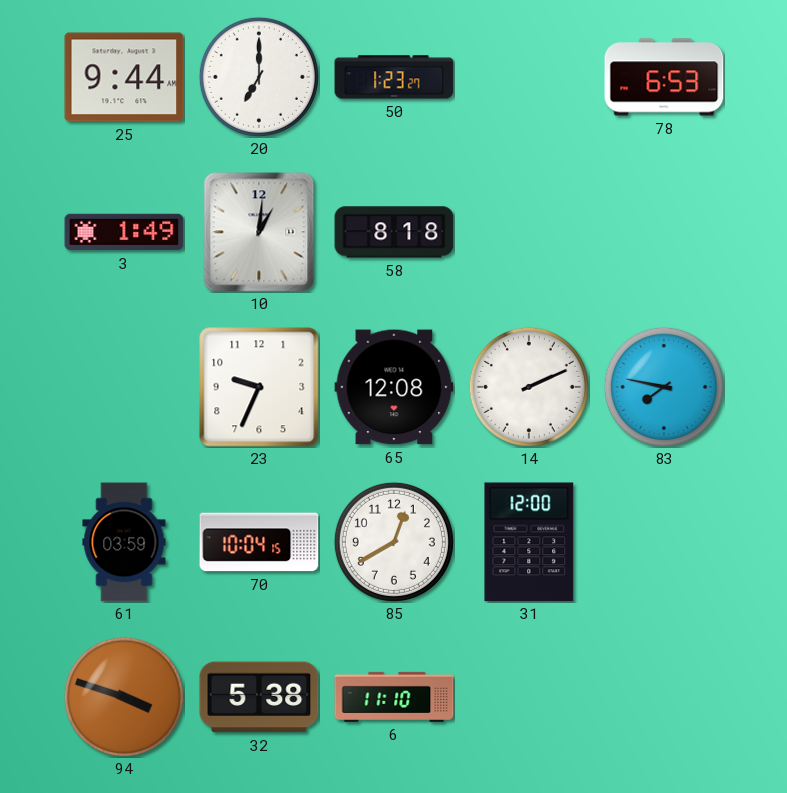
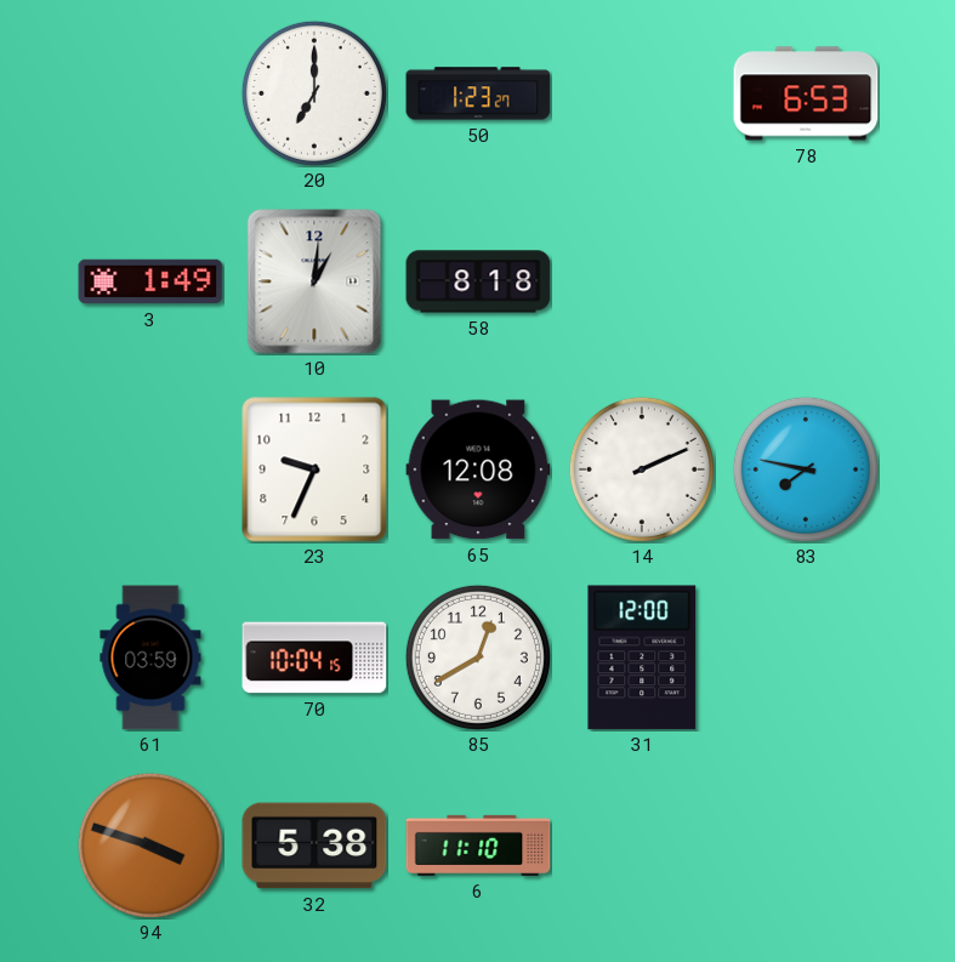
25: 9:44 -> none (124, 77)
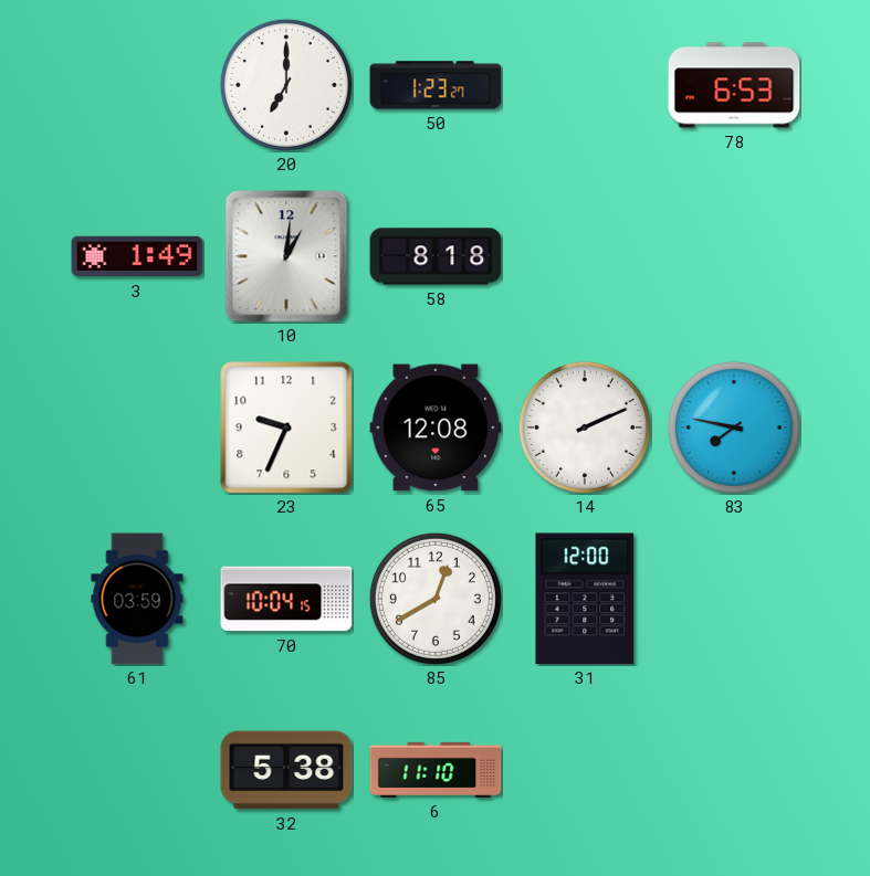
94: 3:48 -> none (150, 846)
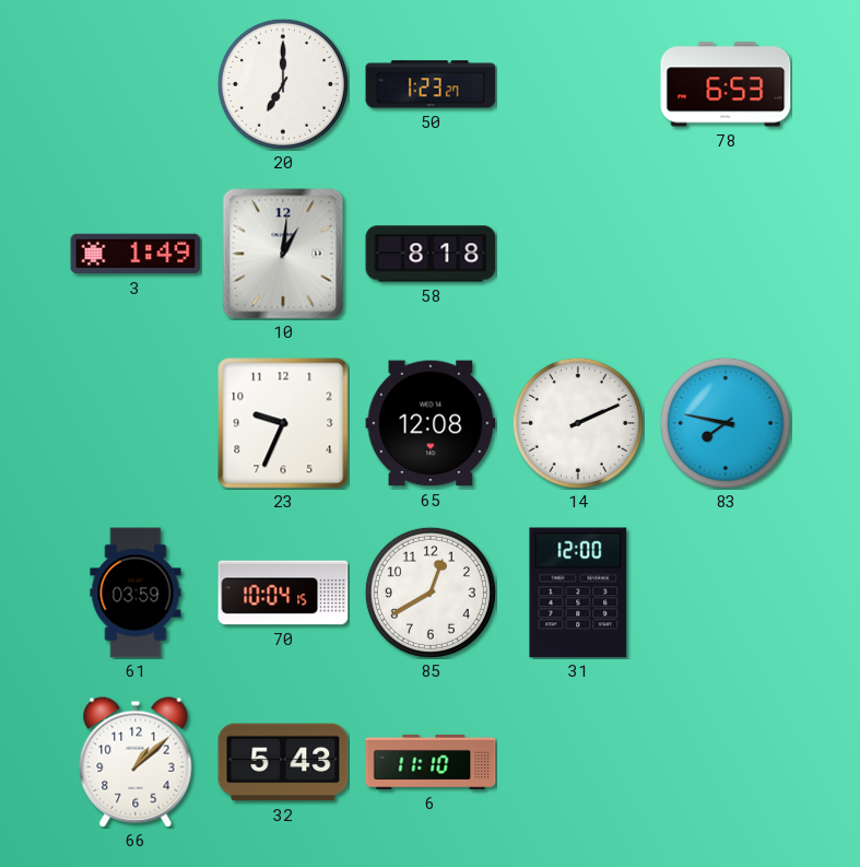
66: none -> 1:08 (136, 762)
32: 5:38 -> 5:43 (283, 762)
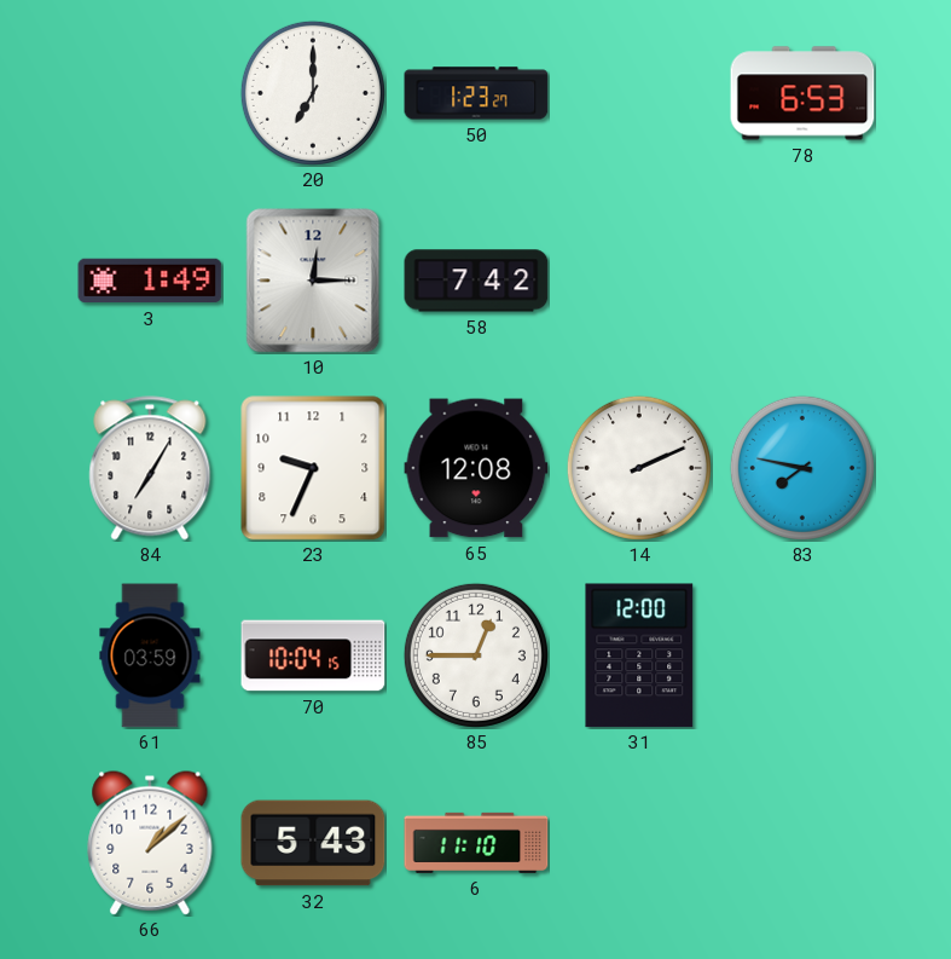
10: 1:01 -> 12:15 (313, 281)
58: 8:18 -> 7:42 (476, 281)
84: none -> 7:05 (150, 468)
85: 12:40 -> 12:45 (476, 655)
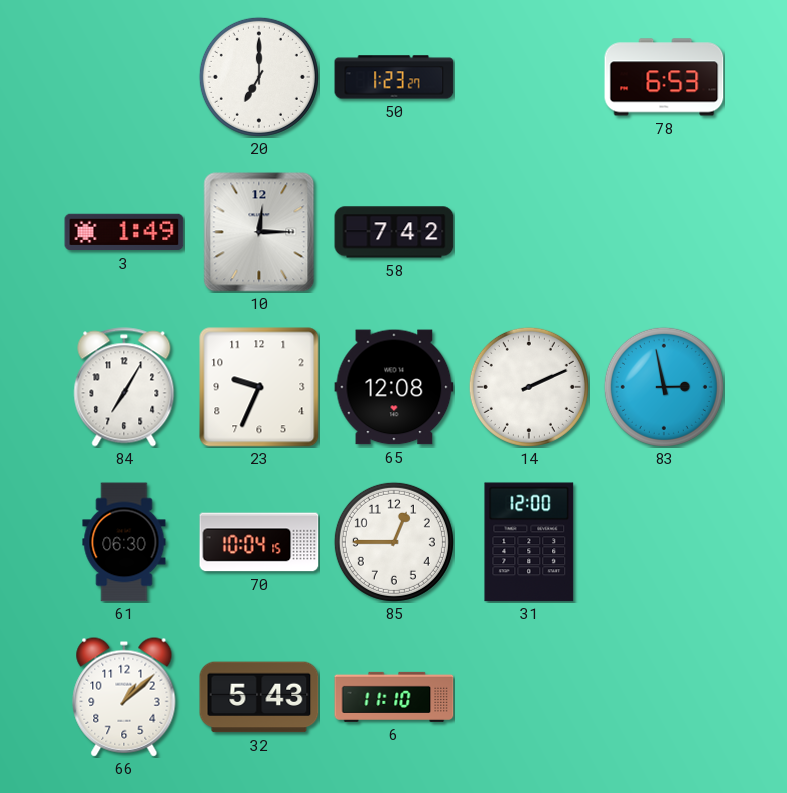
83: 7:47 -> 2:58 (664, 387)
61: 03:59 -> 06:30 (124, 542)
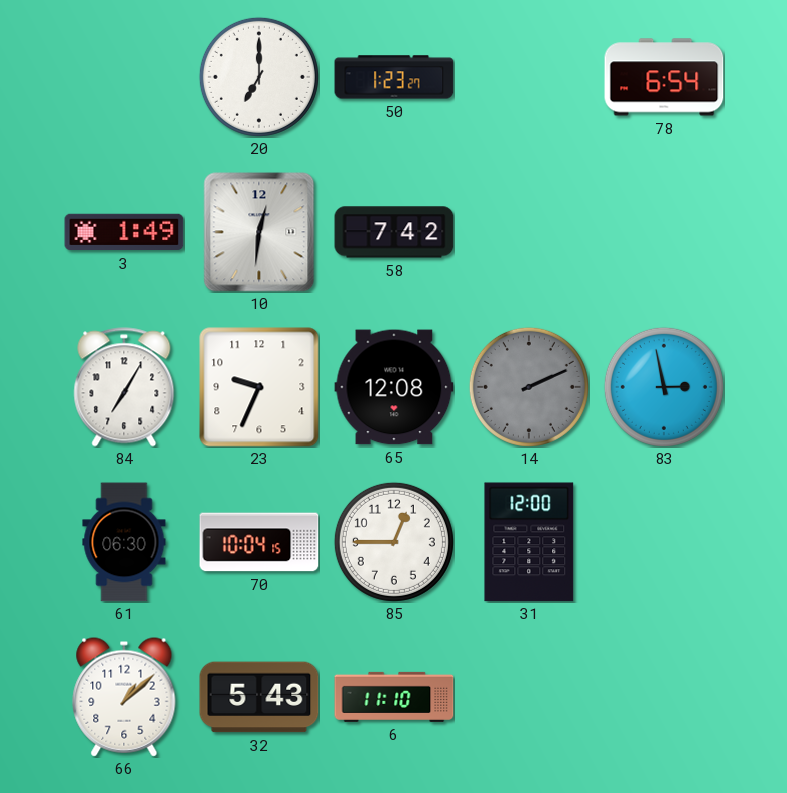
78: 6:53 -> 6:54 (664, 77)
10: 12:15 -> 12:31 (259, 232)
14 dial: white -> grey (529, 387)
